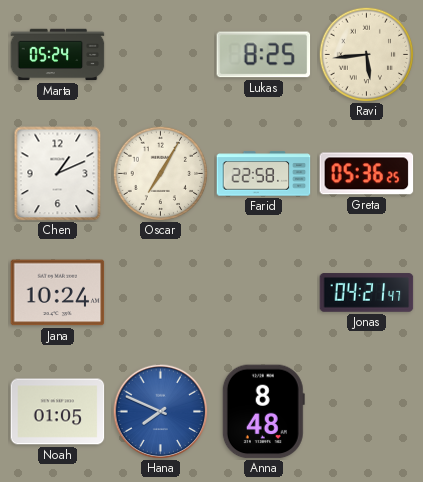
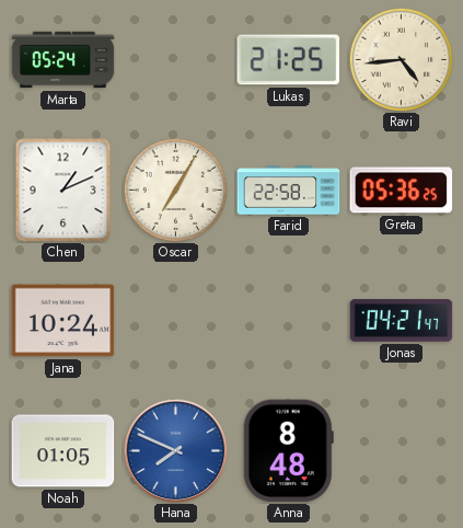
Lukas: 8:25 -> 21:25 (289, 60)
Ravi: 5:44 -> 4:44 (401, 59)
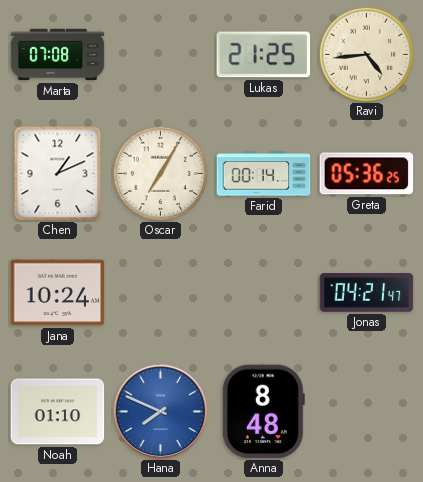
Marta: 05:24 -> 07:08 (58, 55)
Farid: 22:58 -> 00:14 (264, 174)
Noah: 01:05 -> 01:10 (58, 412)
